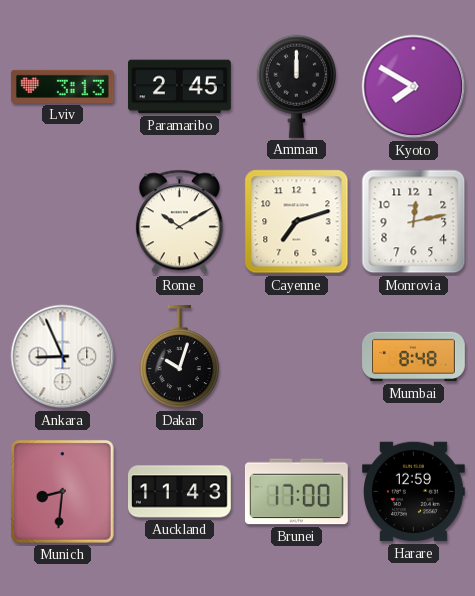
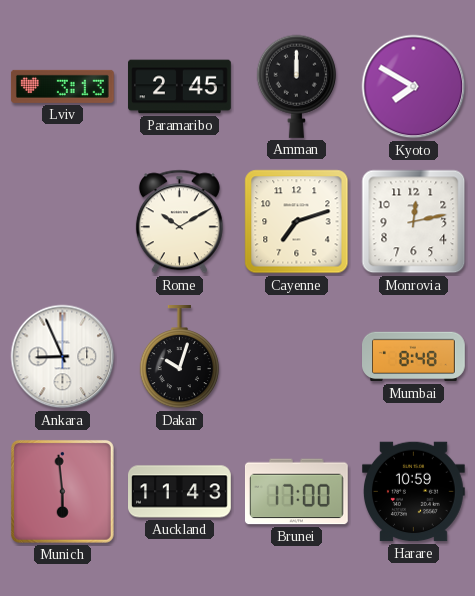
Munich: 8:31 -> 5:59 (62, 491)
Harare: 12:59 -> 10:59 (414, 492)
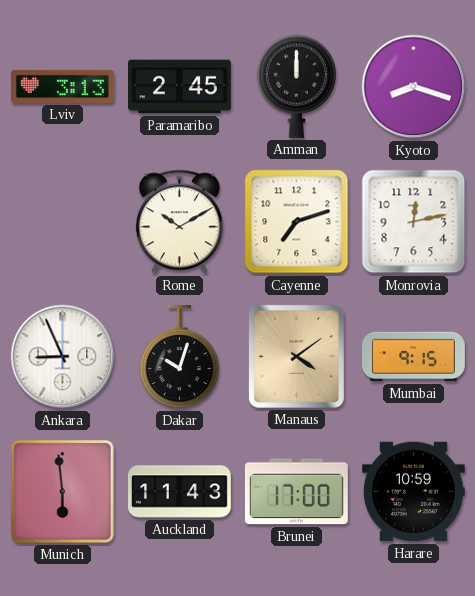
Kyoto: 7:50 -> 8:18 (414, 87)
Manaus: none -> 4:09 (296, 356)
Mumbai: 8:48 -> 9:15 (414, 357)
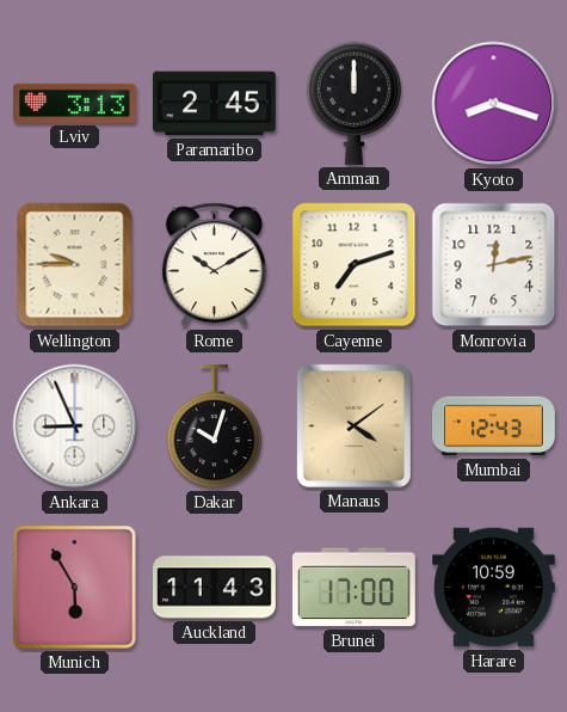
Wellington: none -> 9:45 (75, 265)
Mumbai: 9:15 -> 12:43 (494, 426)
Munich: 5:59 -> 5:55 (74, 587)
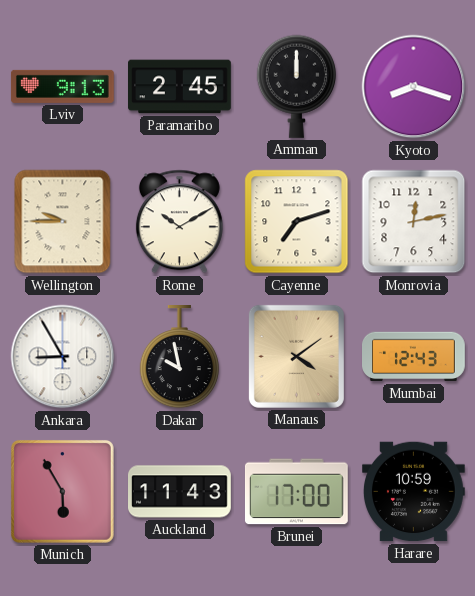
Lviv: 3:13 -> 9:13 (62, 86)
Ankara: 8:56 -> 8:55 (63, 357)
Dakar: 10:03 -> 9:58 (179, 358)
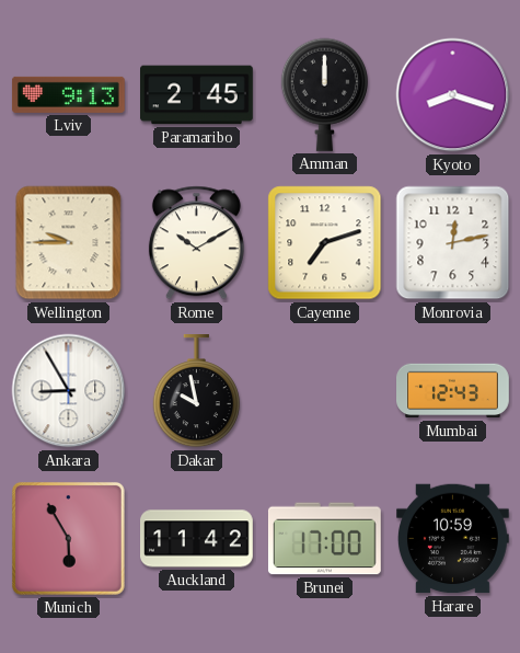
Manaus: 4:09 -> none (296, 356)
Auckland: 11:43 -> 11:42 (197, 539)
